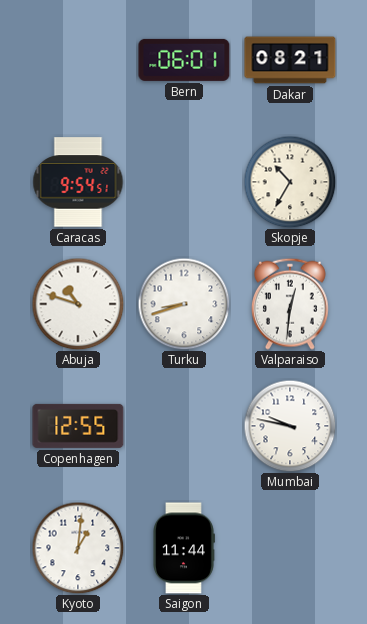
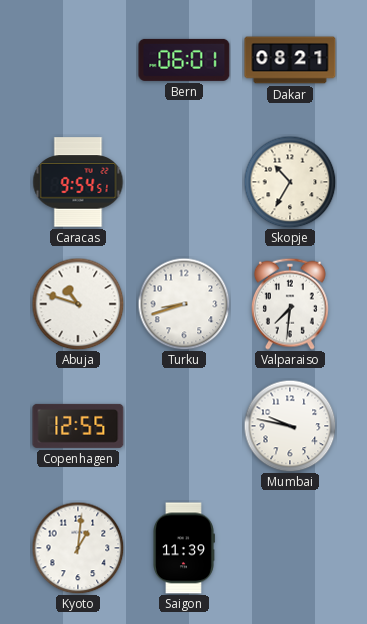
Valparaiso: 12:31 -> 7:31 (290, 304)
Saigon: 11:44 -> 11:39 (184, 548)
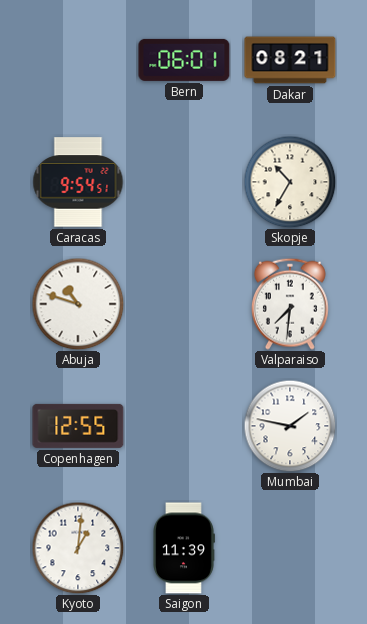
Turku: 8:42 -> none (184, 304)
Mumbai: 9:47 -> 1:47 (290, 426)
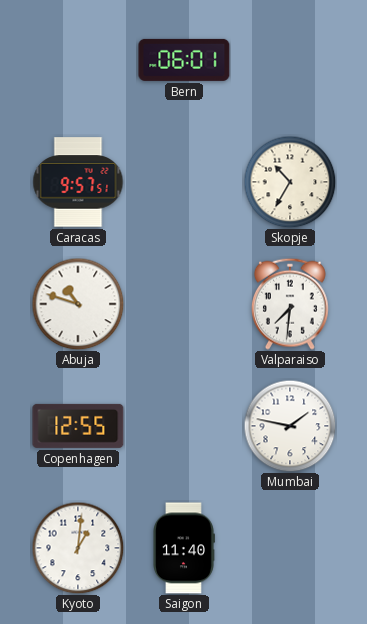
Dakar: 08:21 -> none (290, 60)
Caracas: 9:54 -> 9:57 (78, 182)
Saigon: 11:39 -> 11:40 (184, 548)
